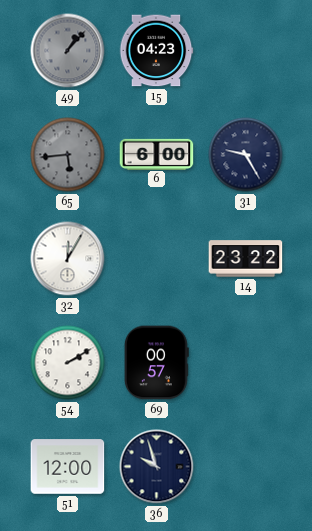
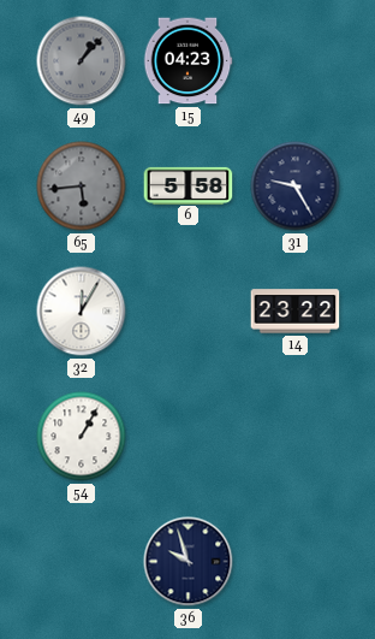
6: 6:00 -> 5:58 (189, 185)
54: 2:10 -> 1:05 (82, 437)
69: 00:57 -> none (156, 363)
51: 12:00 -> none (68, 467)
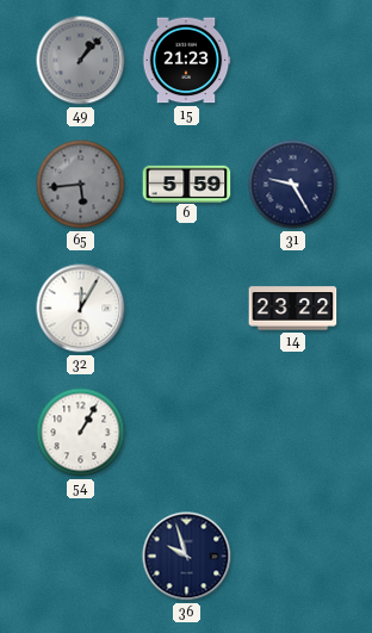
15: 04:23 -> 21:23 (186, 61)
6: 5:58 -> 5:59 (187, 184)
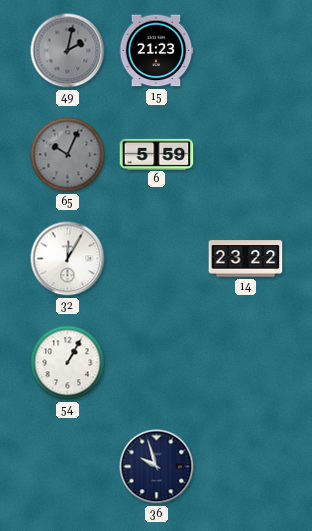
49: 1:07 -> 2:02 (68, 51)
65: 5:44 -> 10:04 (68, 155)
31: 9:25 -> none (293, 185)
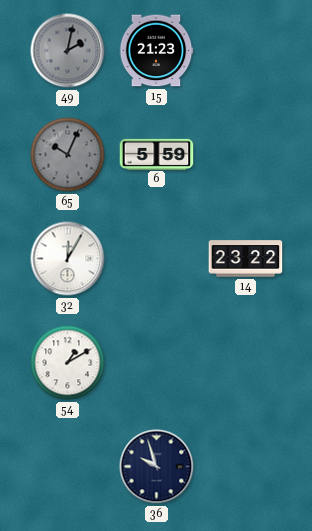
54: 1:05 -> 1:10 (68, 363)
